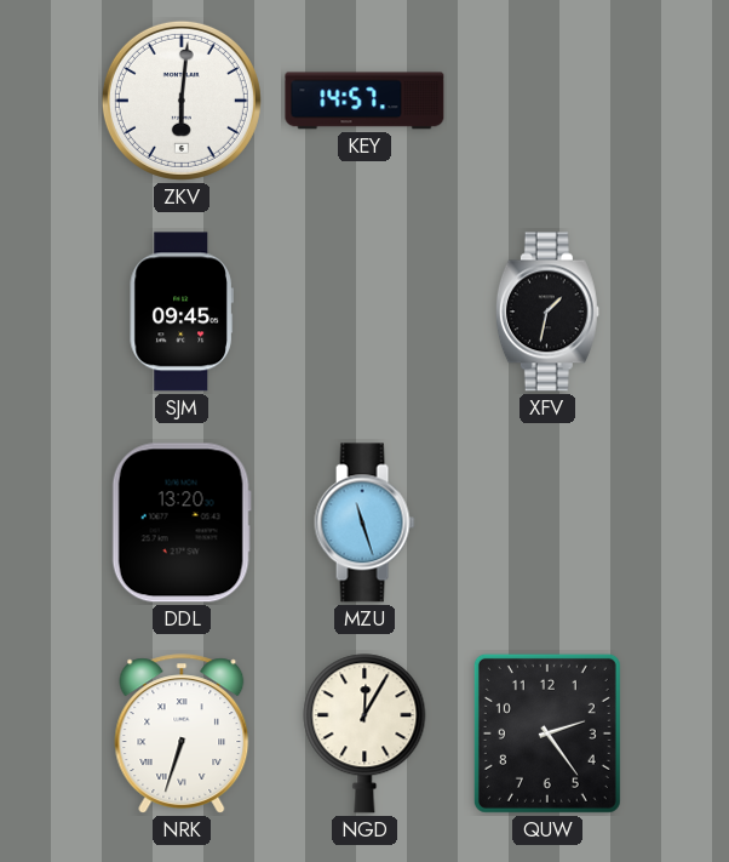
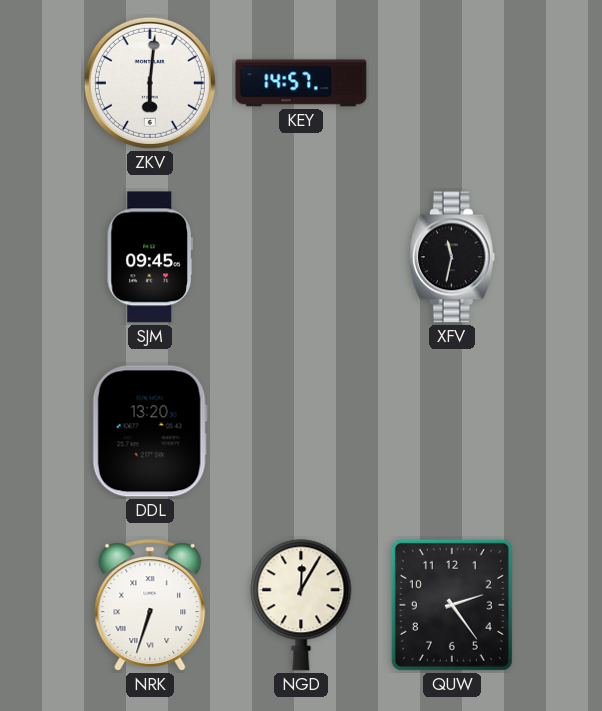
XFV: 1:32 -> 11:32 (452, 257)
MZU: 11:27 -> none (364, 523)
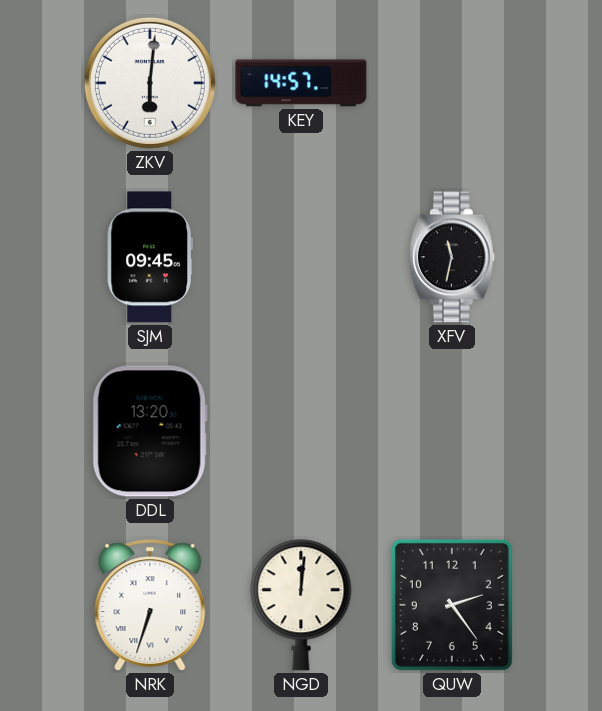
NGD: 12:05 -> 12:01 (301, 605)
